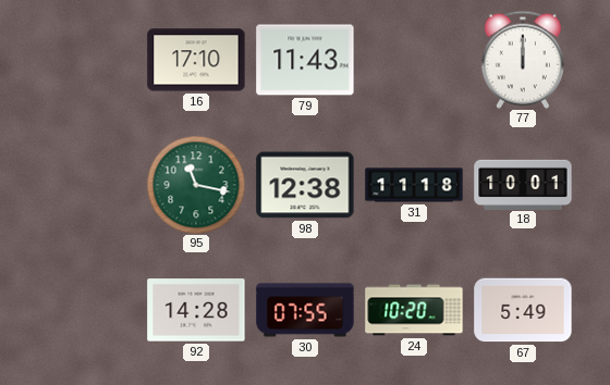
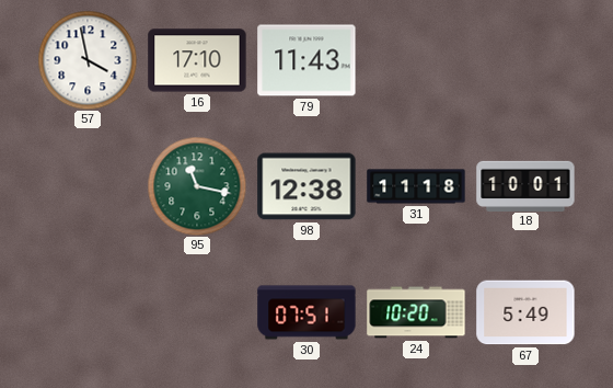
57: none -> 3:58 (88, 60)
77: 12:00 -> none (523, 60)
92: 14:28 -> none (196, 310)
30: 07:55 -> 07:51 (307, 312)
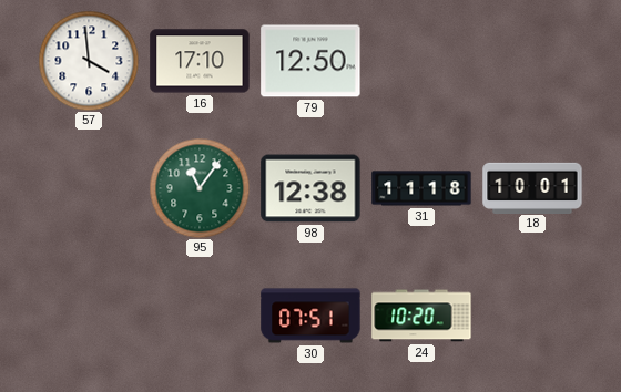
57: 3:58 -> 3:59 (89, 61)
79: 11:43 -> 12:50 (310, 61)
95: 11:17 -> 11:06 (200, 188)
67: 5:49 -> none (525, 312)
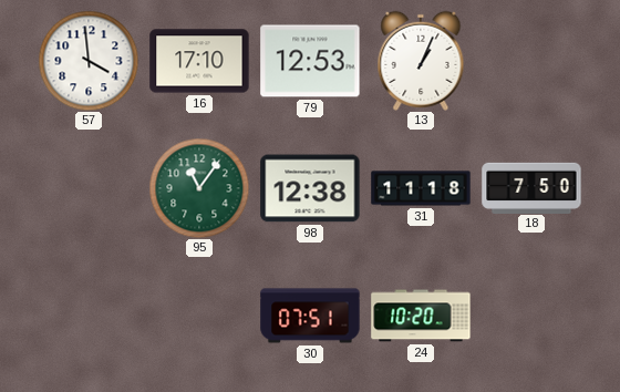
79: 12:50 -> 12:53 (310, 61)
13: none -> 1:04 (421, 61)
18: 10:01 -> 7:50 (531, 187)
